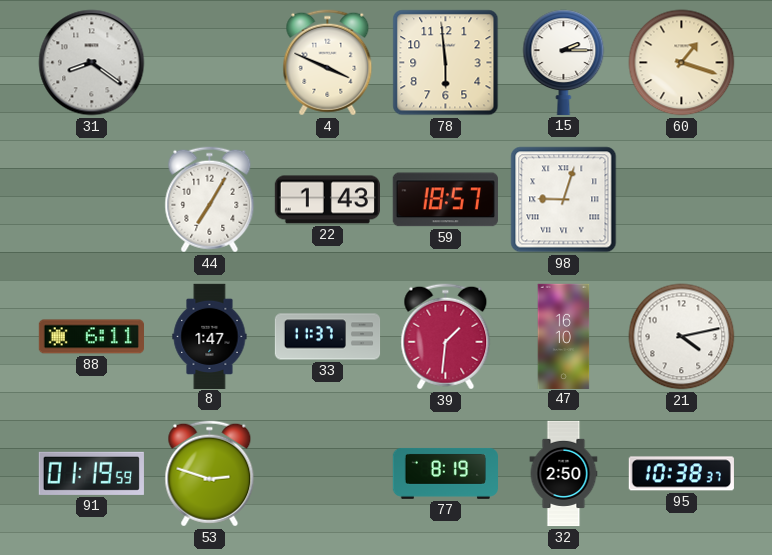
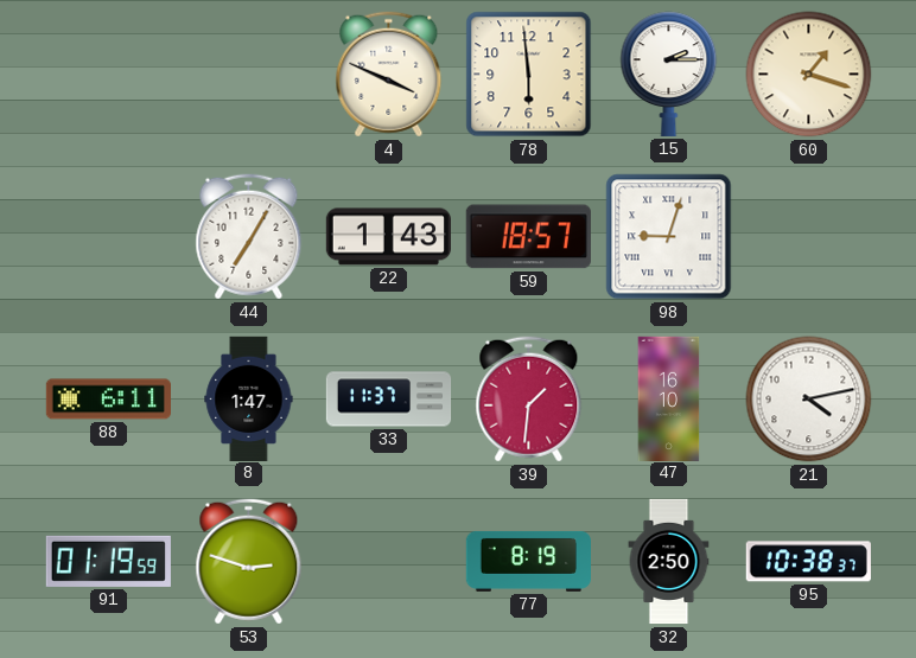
31: 8:21 -> none (92, 63)
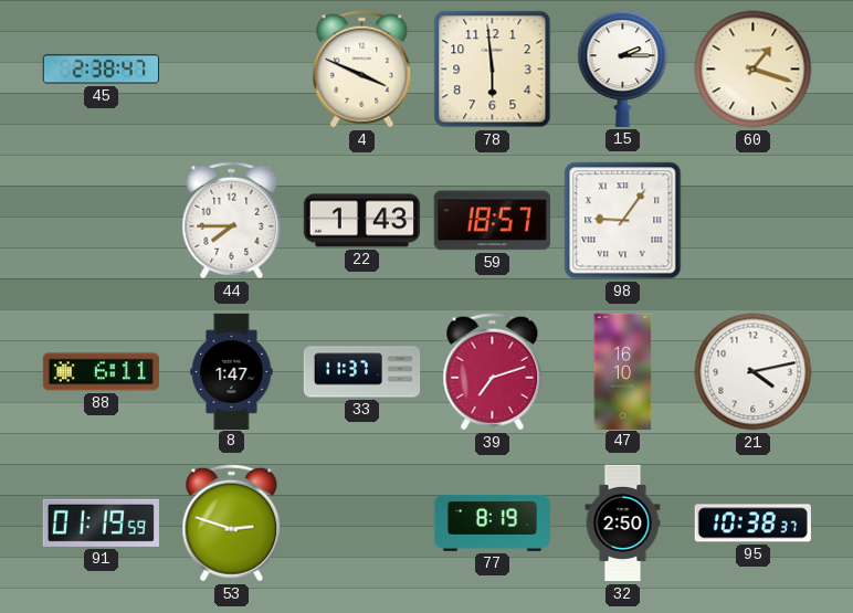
45: none -> 2:38 (101, 70)
44: 7:05 -> 7:45 (232, 221)
98: 9:03 -> 9:06 (623, 221)
39: 1:31 -> 7:12 (493, 372)
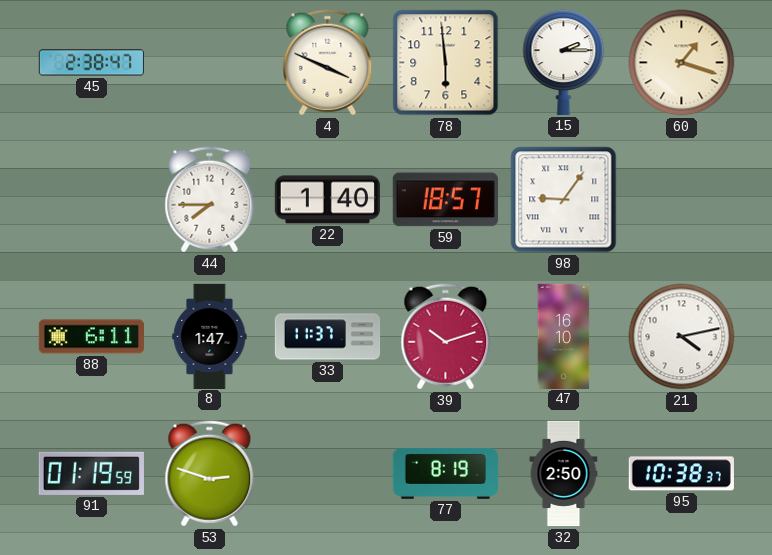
22: 1:43 -> 1:40 (327, 200)
39: 7:12 -> 10:12 (446, 337)
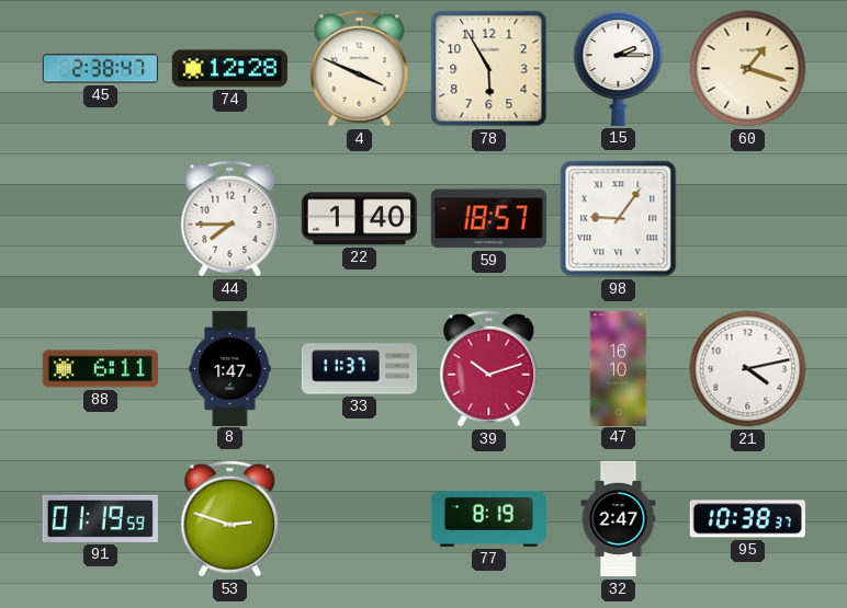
74: none -> 12:28 (229, 69)
78: 5:59 -> 5:55 (489, 69)
32: 2:50 -> 2:47 (619, 519)
